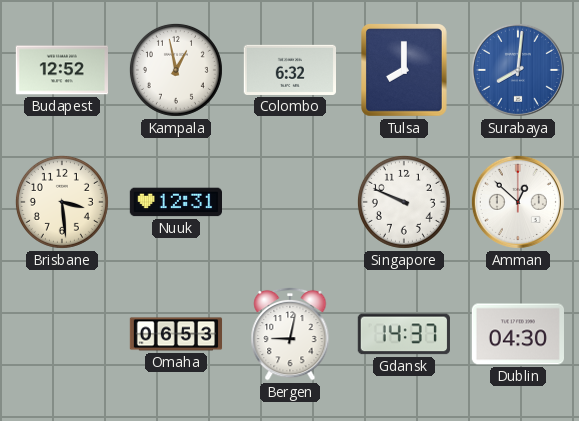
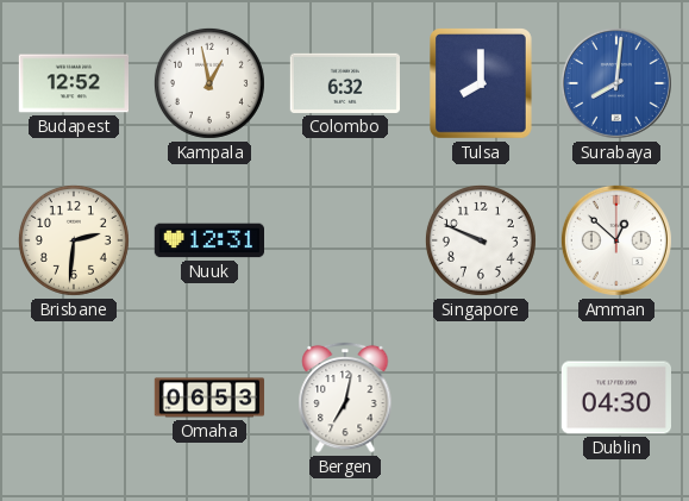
Brisbane: 3:29 -> 2:31 (74, 240)
Bergen: 9:02 -> 7:02 (345, 397)
Gdansk: 14:37 -> none (403, 334)
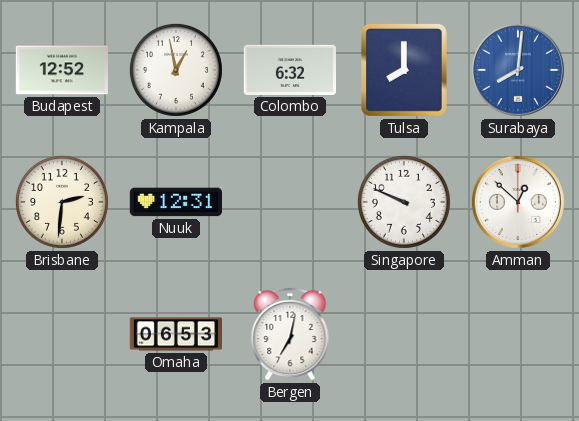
Dublin: 04:30 -> none (615, 397)
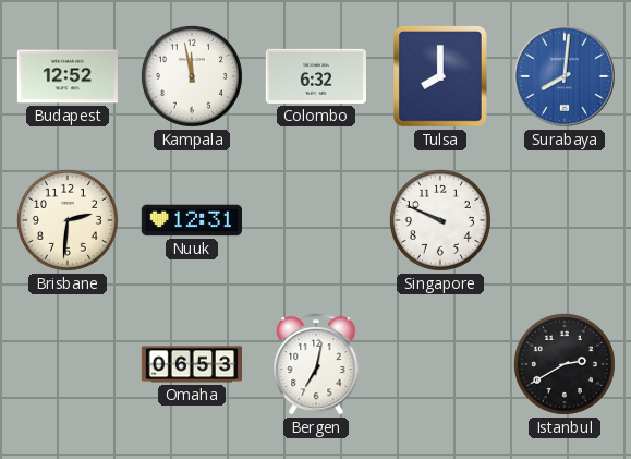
Kampala: 12:58 -> 11:58 (192, 76)
Amman: 12:52 -> none (518, 202)
Istanbul: none -> 2:40 (565, 364)
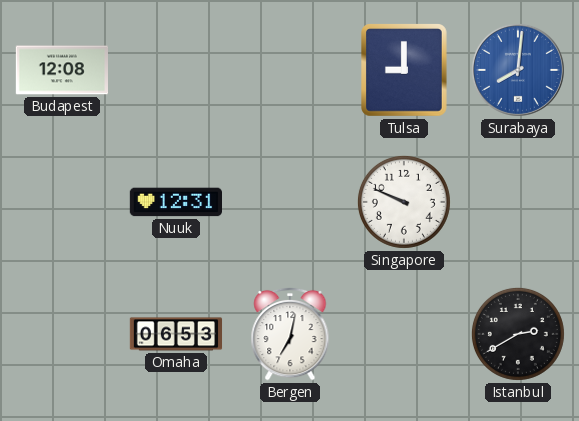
Budapest: 12:52 -> 12:08 (61, 70)
Kampala: 11:58 -> none (192, 76)
Colombo: 6:32 -> none (315, 76)
Tulsa: 8:00 -> 9:00 (405, 71)
Brisbane: 2:31 -> none (68, 220)
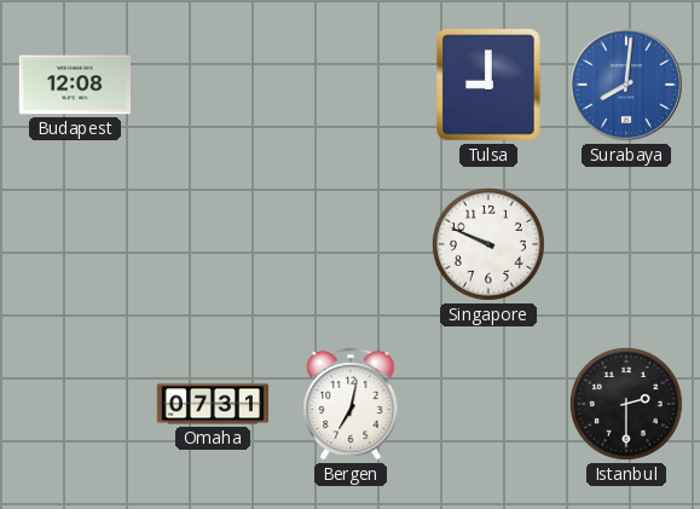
Nuuk: 12:31 -> none (175, 202)
Omaha: 06:53 -> 07:31 (213, 404)
Istanbul: 2:40 -> 2:30 (626, 404)
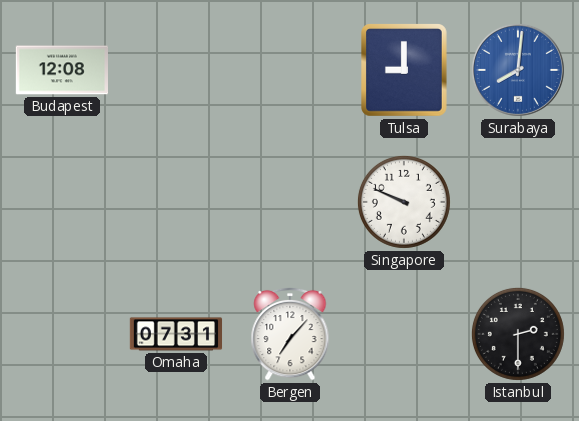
Bergen: 7:02 -> 7:07 (290, 334)
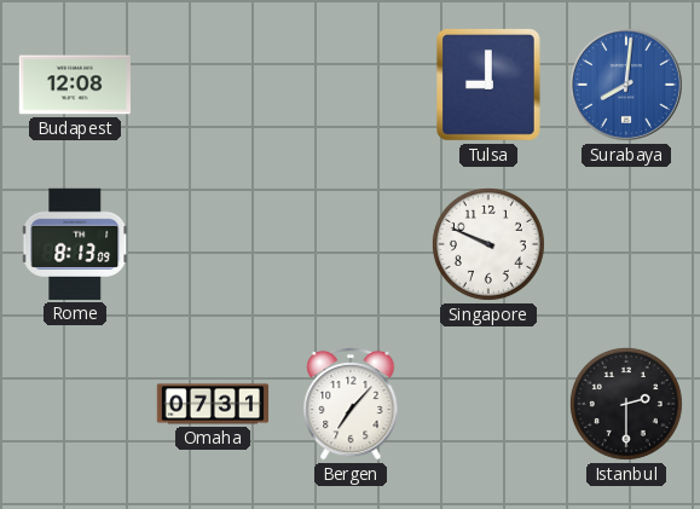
Rome: none -> 8:13 (76, 244)
